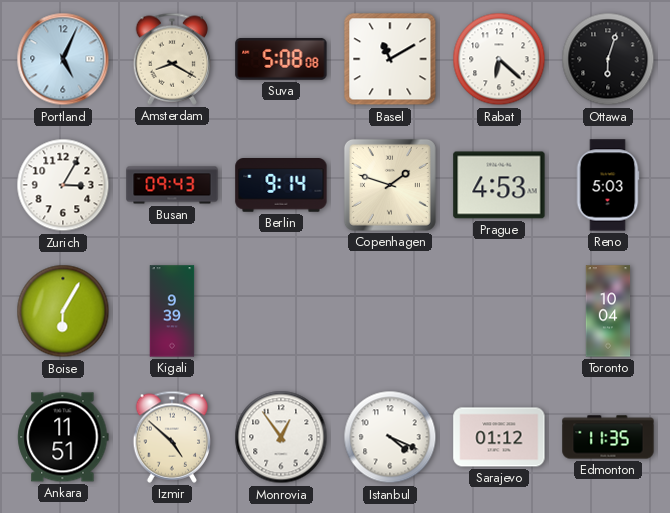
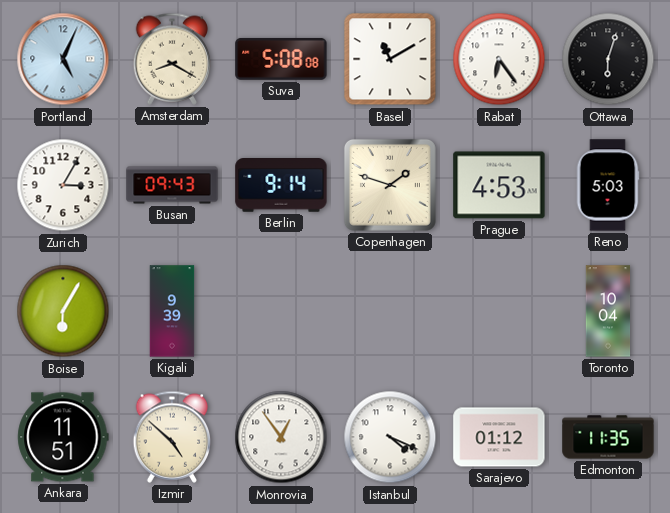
Rabat: 6:22 -> 6:24 (499, 59)
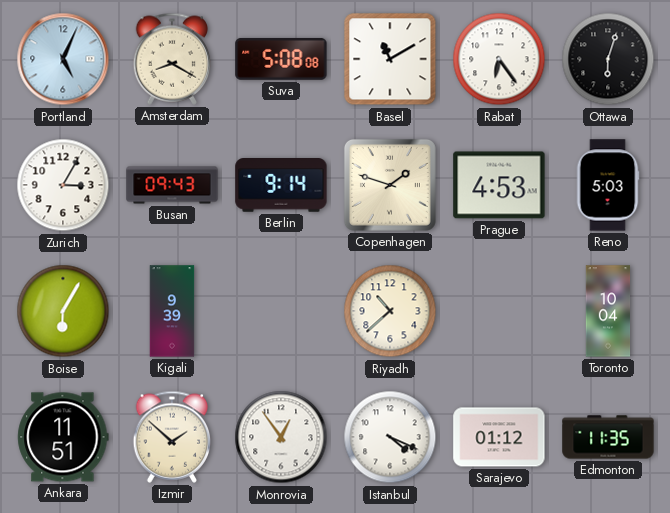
Riyadh: none -> 10:38 (390, 311)
Izmir: 4:52 -> 1:52 (172, 437)
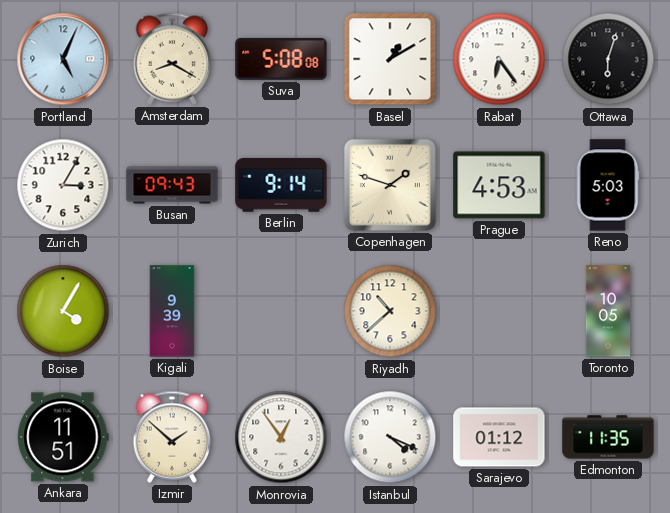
Basel: 11:10 -> 1:10 (390, 59)
Boise: 6:05 -> 4:05 (63, 311)
Toronto: 10:04 -> 10:05 (608, 311)
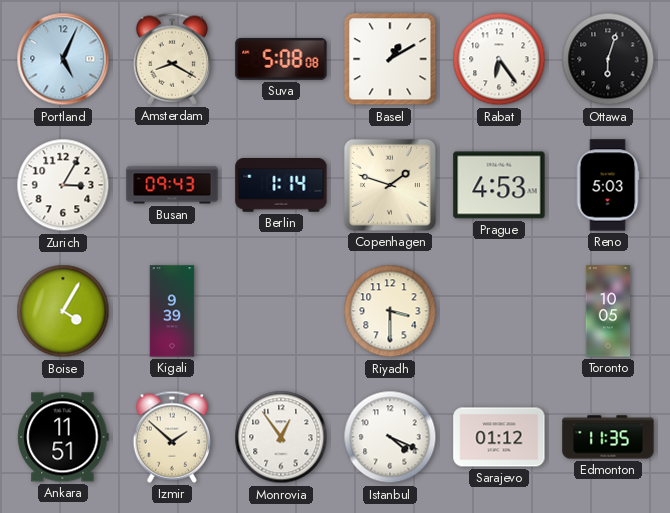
Berlin: 9:14 -> 1:14 (281, 186)
Riyadh: 10:38 -> 3:30 (390, 311)
